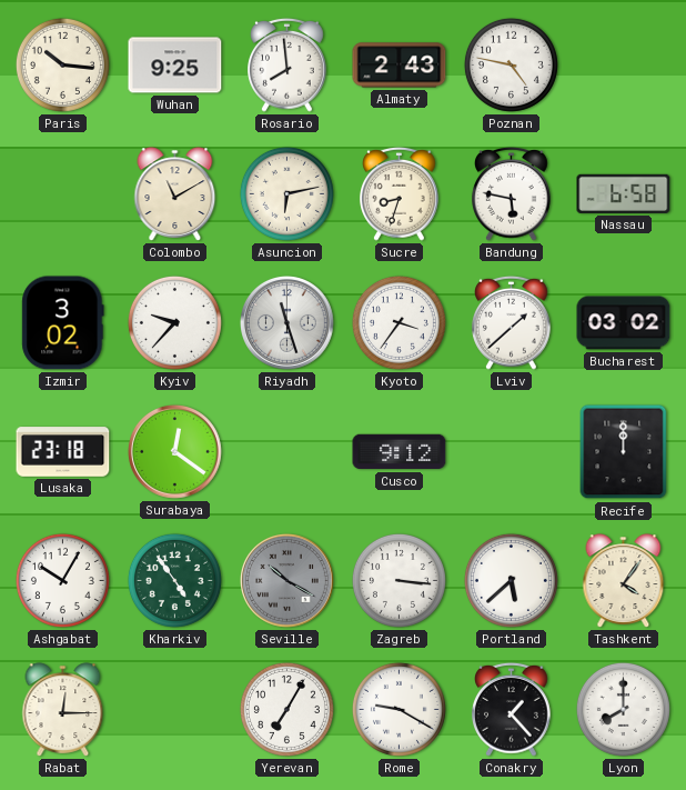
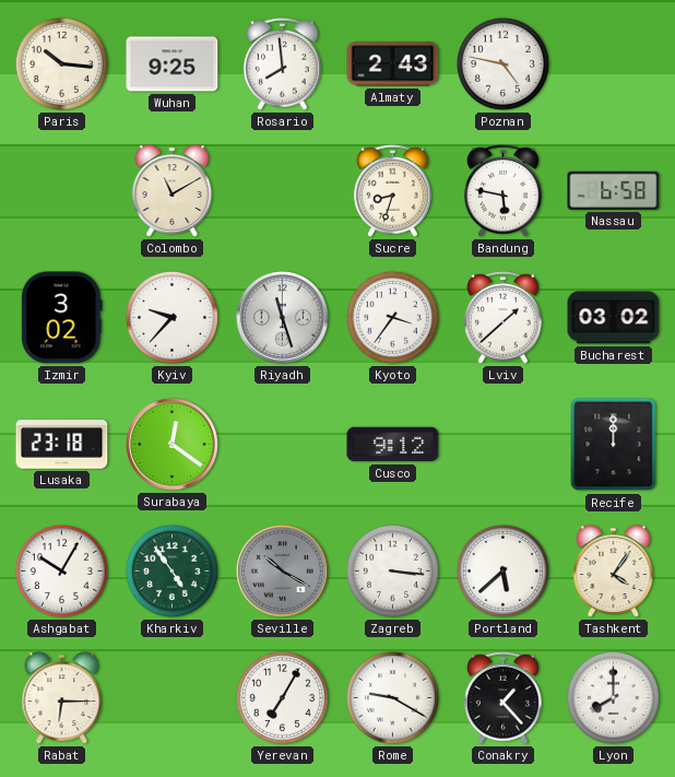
Asuncion: 6:13 -> none (286, 193)
Rabat: 12:15 -> 6:15 (62, 698)
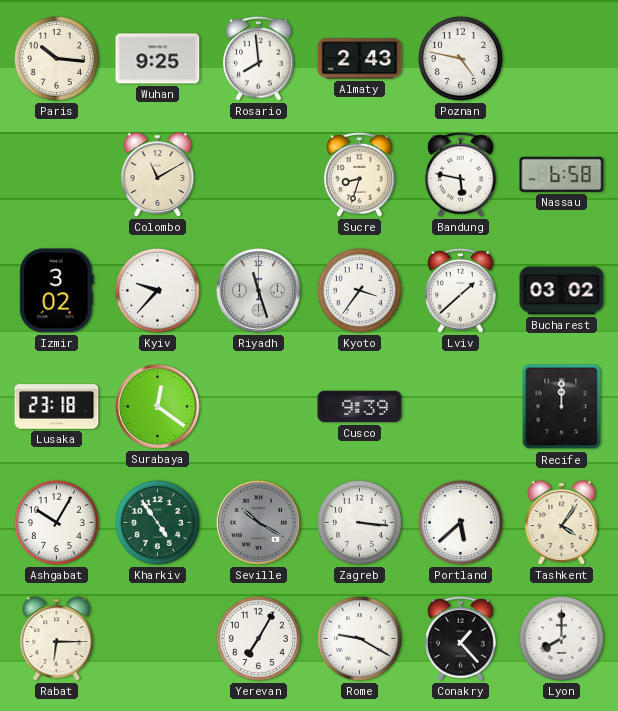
Cusco: 9:12 -> 9:39 (360, 407)
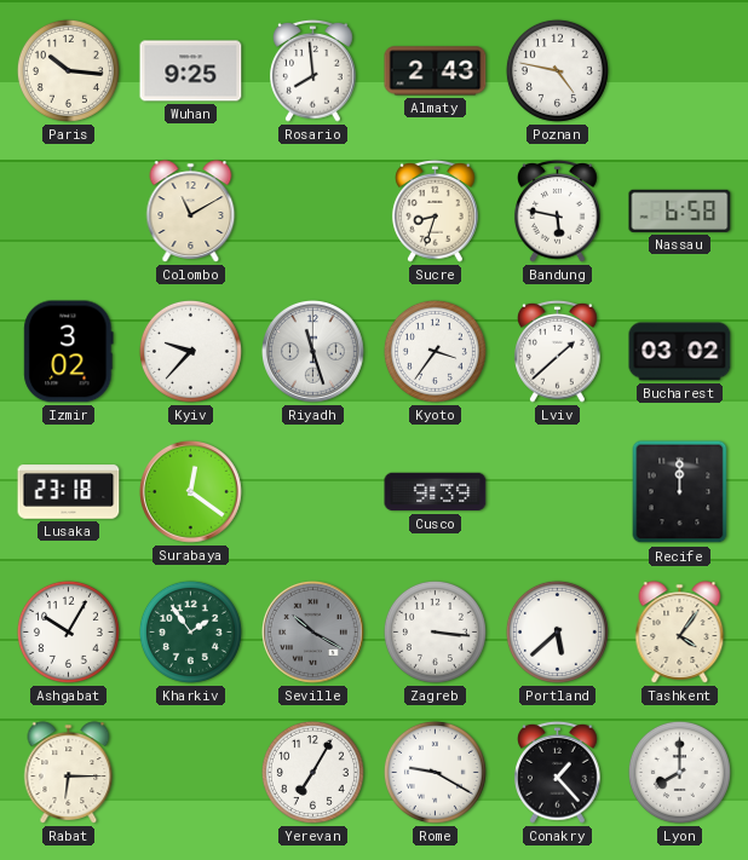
Kharkiv: 4:54 -> 1:54 (190, 631)
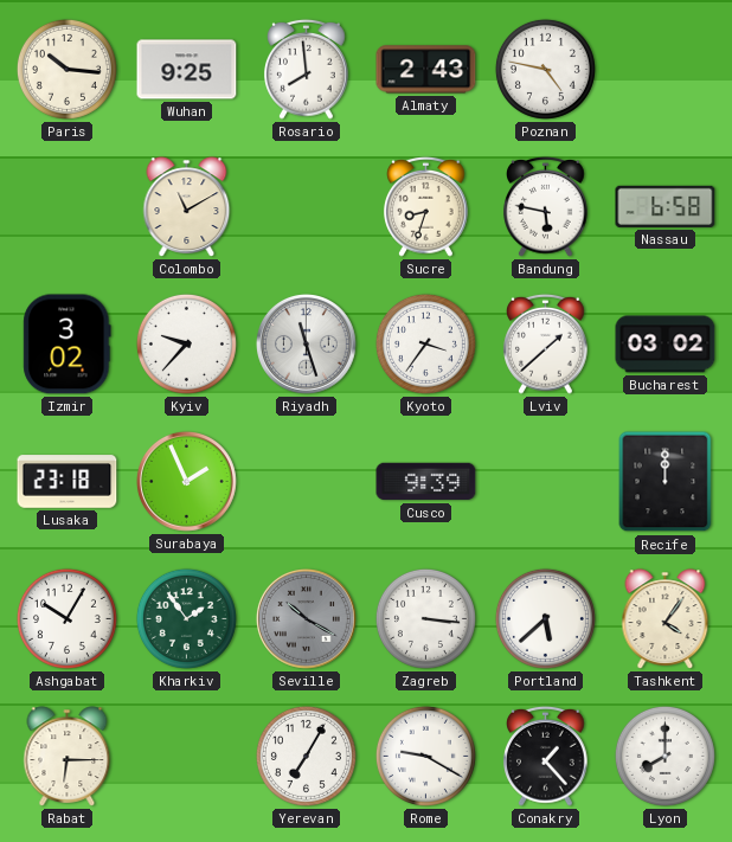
Surabaya: 12:21 -> 1:56 (187, 482)
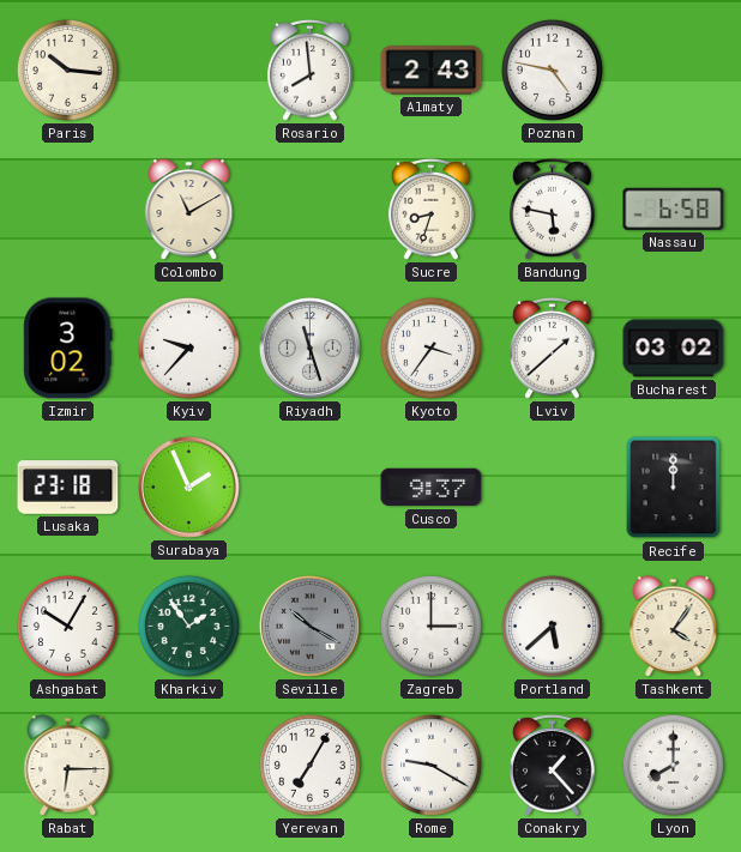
Wuhan: 9:25 -> none (187, 70)
Cusco: 9:39 -> 9:37 (432, 488)
Zagreb: 3:16 -> 3:00 (430, 626)
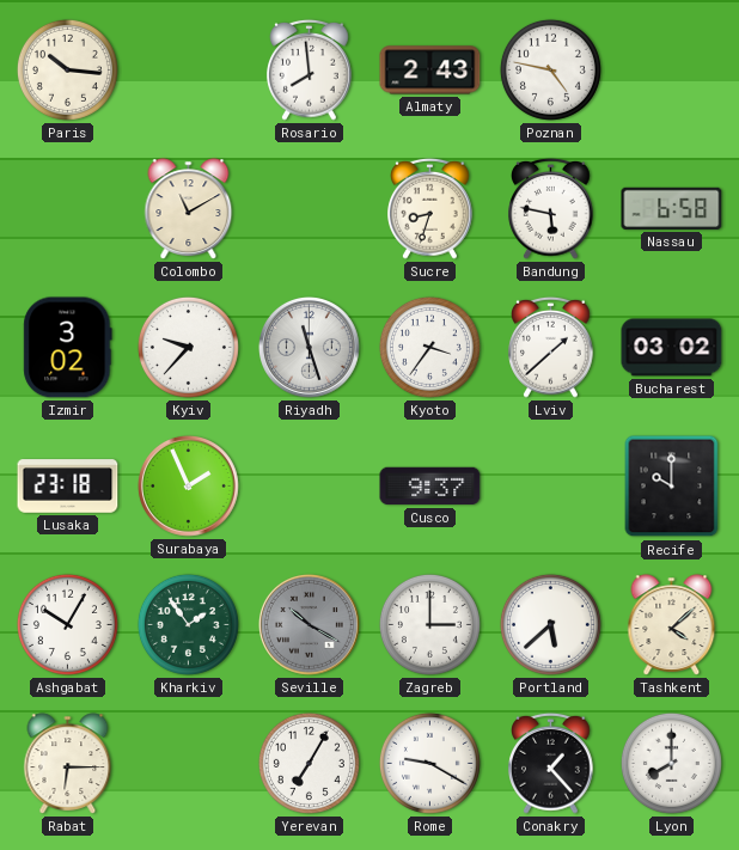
Recife: 12:00 -> 10:00 (672, 487)
Tashkent: 4:06 -> 4:08 (672, 625)
